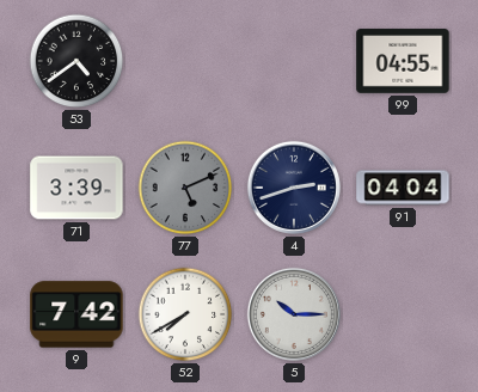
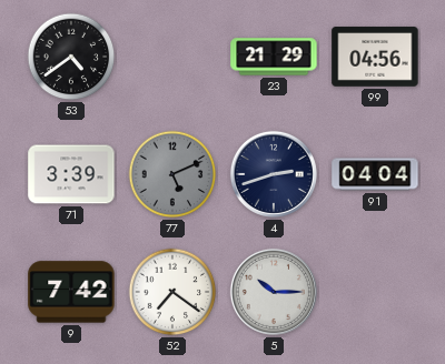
23: none -> 21:29 (274, 57)
99: 04:55 -> 04:56 (375, 57)
52: 7:40 -> 7:21 (172, 292)
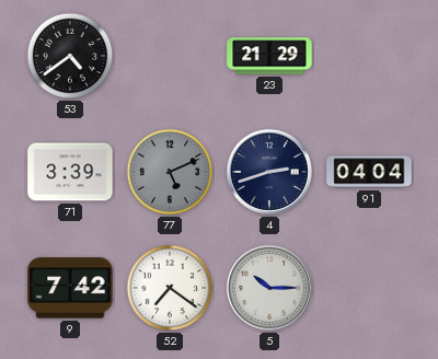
99: 04:56 -> none (375, 57)
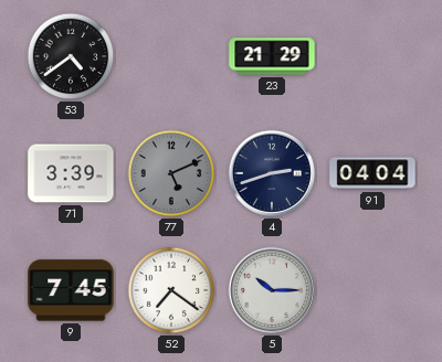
9: 7:42 -> 7:45 (71, 290)
